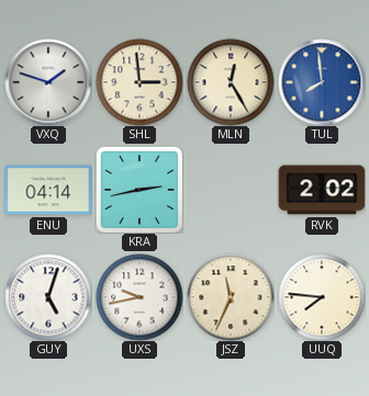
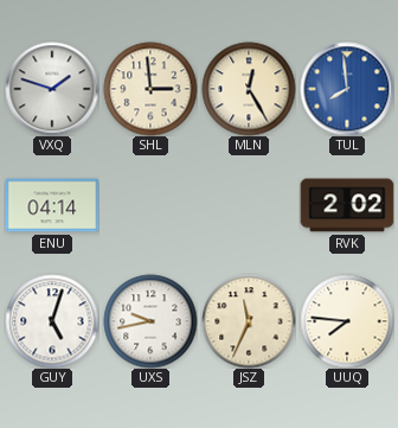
KRA: 2:43 -> none (139, 190)
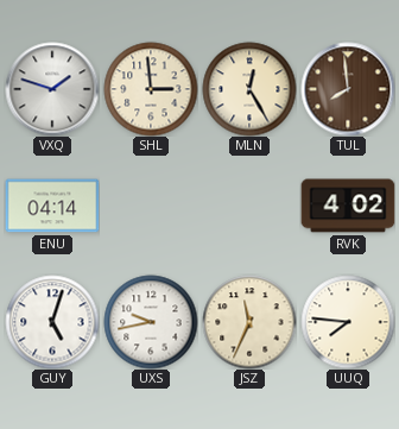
TUL dial: blue -> brown (348, 89)
RVK: 2:02 -> 4:02 (348, 206)
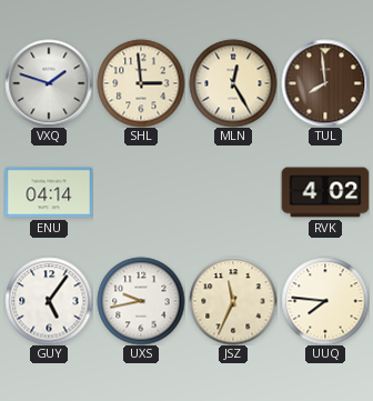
GUY: 5:03 -> 5:06 (49, 301)
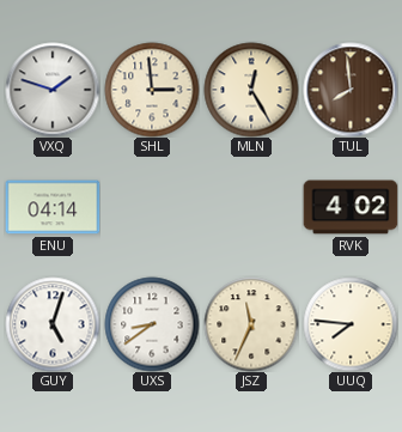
GUY: 5:06 -> 5:03 (53, 324)
UXS: 9:43 -> 8:39 (152, 324)
